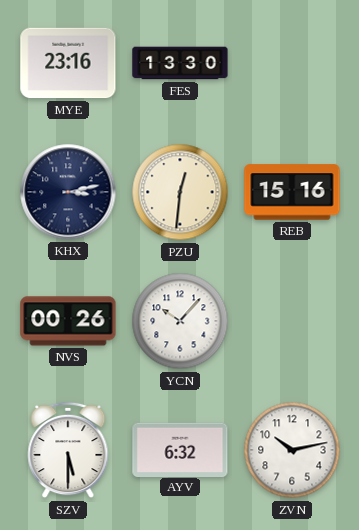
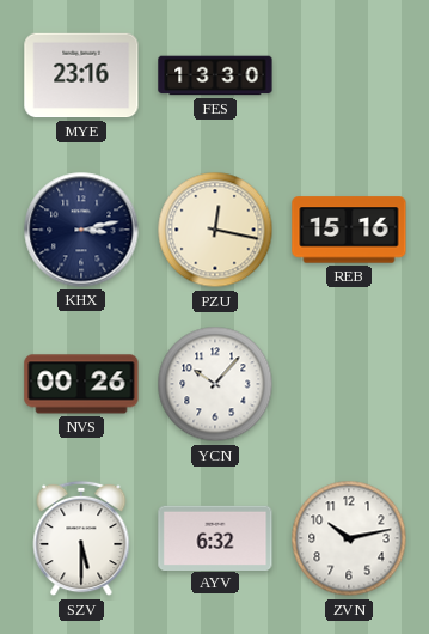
PZU: 12:31 -> 12:17 (215, 230)
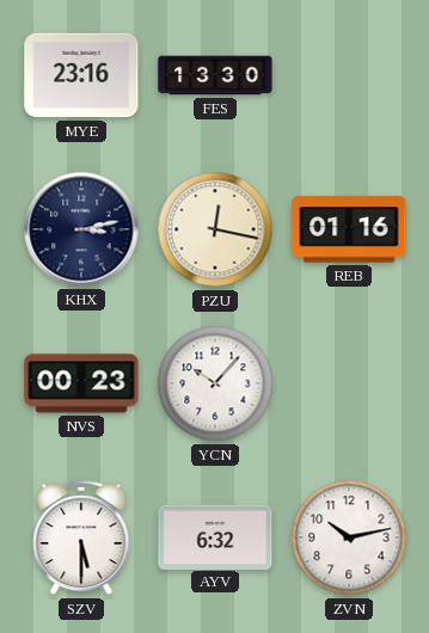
REB: 15:16 -> 01:16 (349, 229)
NVS: 00:26 -> 00:23 (81, 383)
